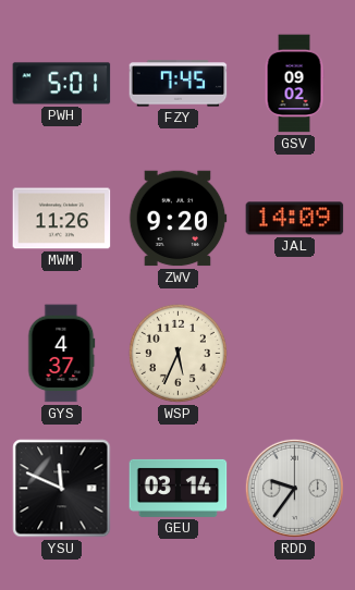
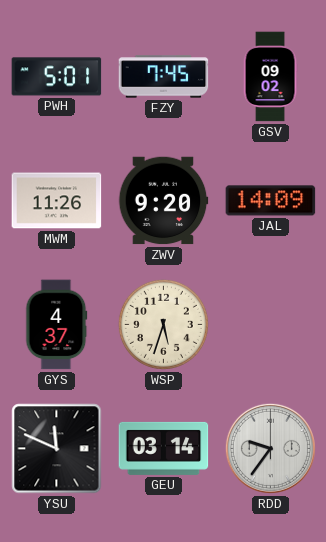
WSP: 5:34 -> 5:33 (163, 324)
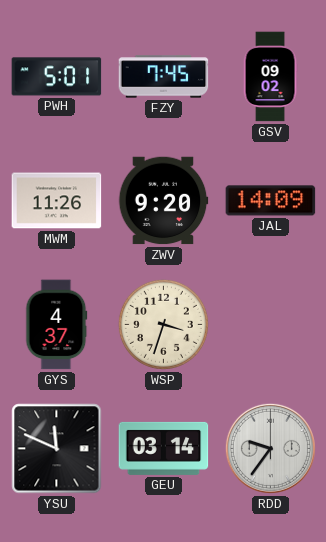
WSP: 5:33 -> 3:33 (163, 324)
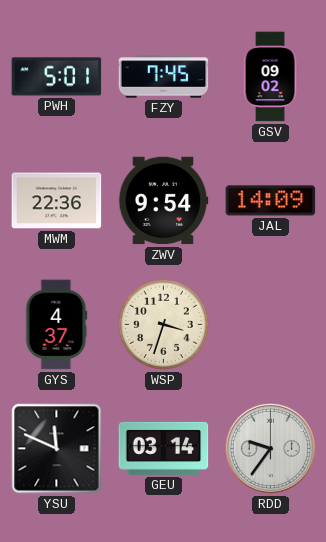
MWM: 11:26 -> 22:36 (57, 201)
ZWV: 9:20 -> 9:54 (163, 201)
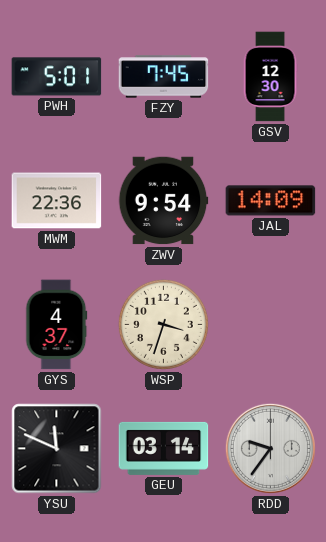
GSV: 09:02 -> 12:30 (270, 77)
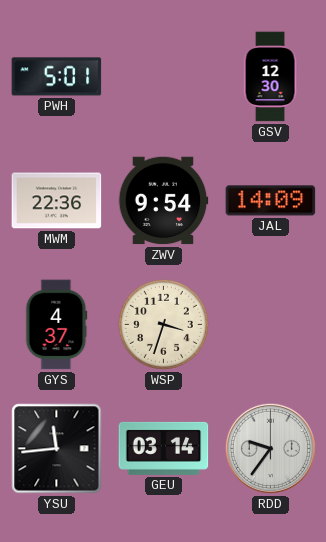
FZY: 7:45 -> none (164, 77)
YSU: 11:49 -> 11:44 (57, 449)
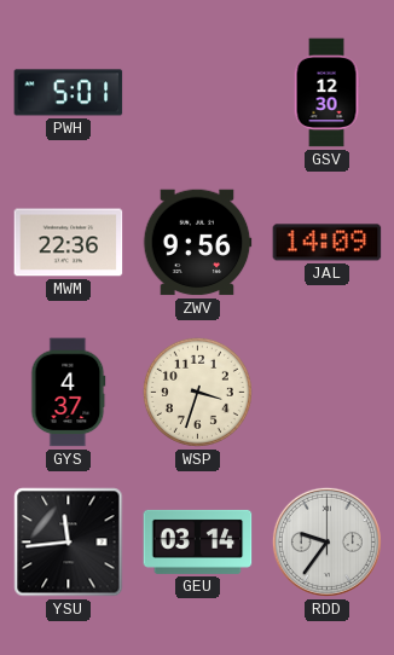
ZWV: 9:54 -> 9:56 (197, 243)
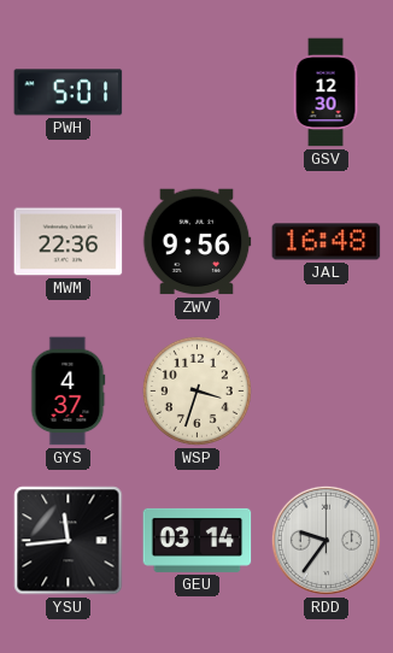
JAL: 14:09 -> 16:48 (327, 242)
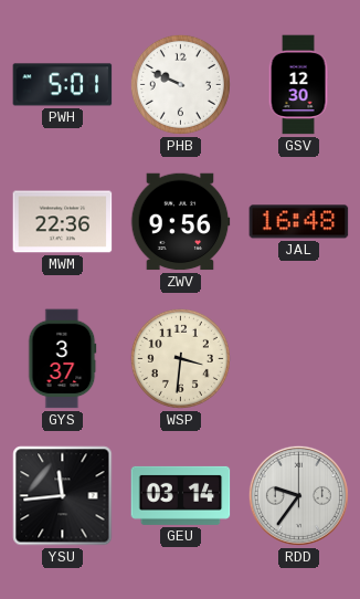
PHB: none -> 9:49 (180, 84)
GYS: 4:37 -> 3:37 (63, 359)
WSP: 3:33 -> 3:31 (180, 358)
